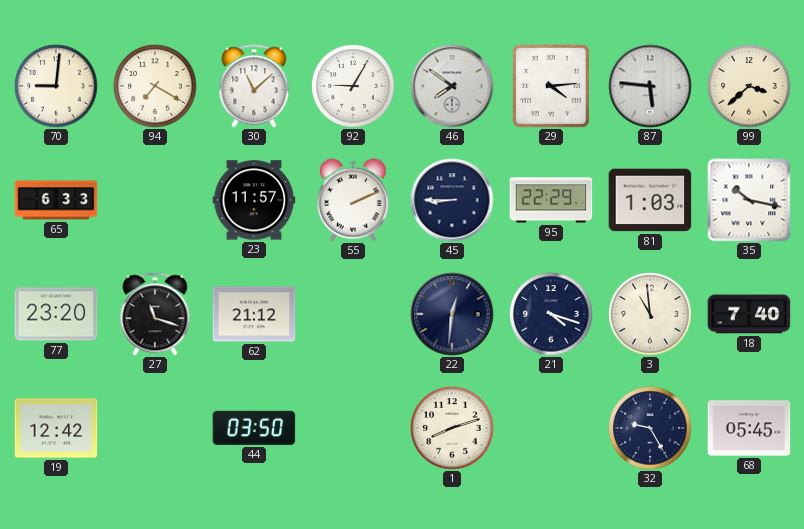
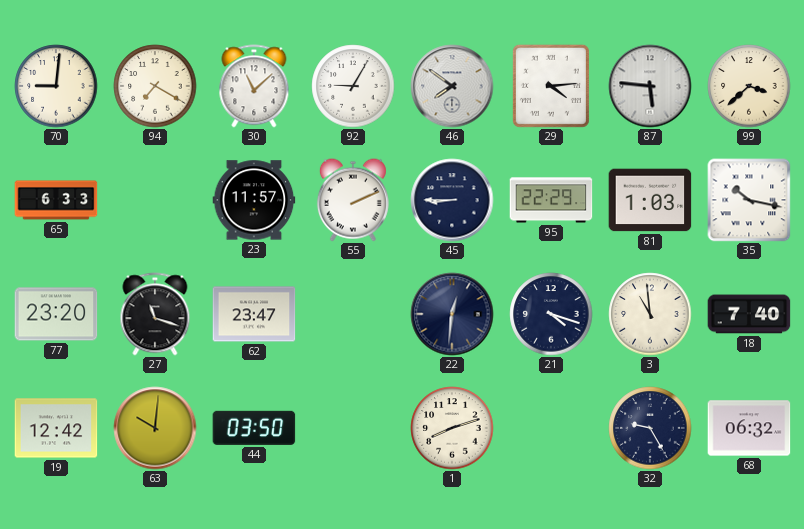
62: 21:12 -> 23:47 (254, 314)
63: none -> 10:01 (155, 428)
68: 05:45 -> 06:32 (749, 428)
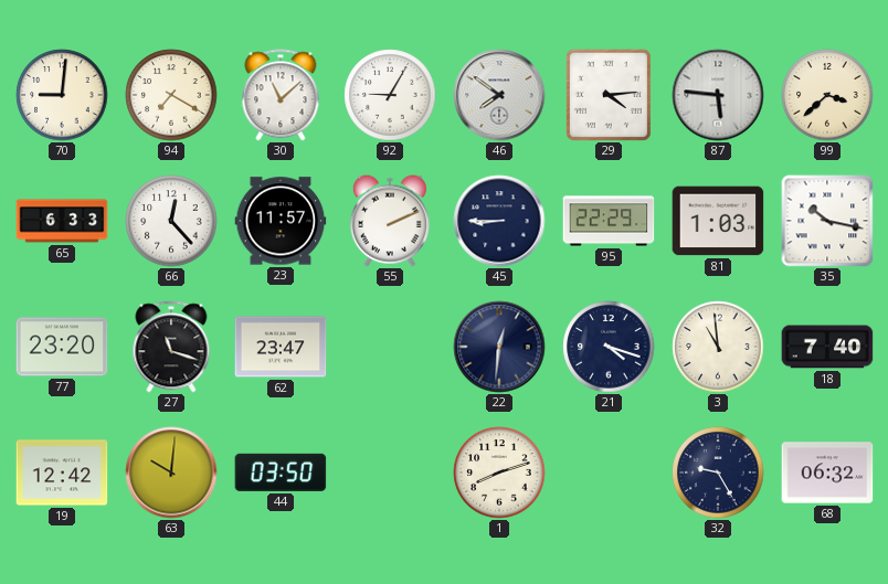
66: none -> 12:23 (171, 221)
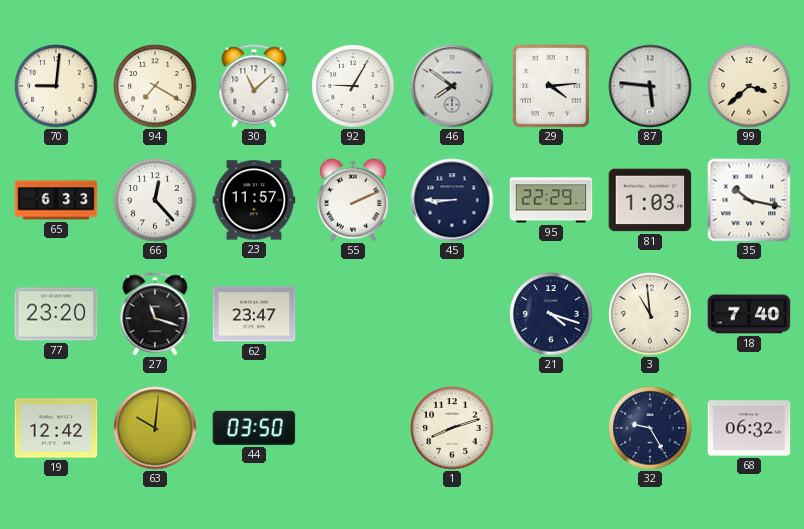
22: 12:31 -> none (499, 347)
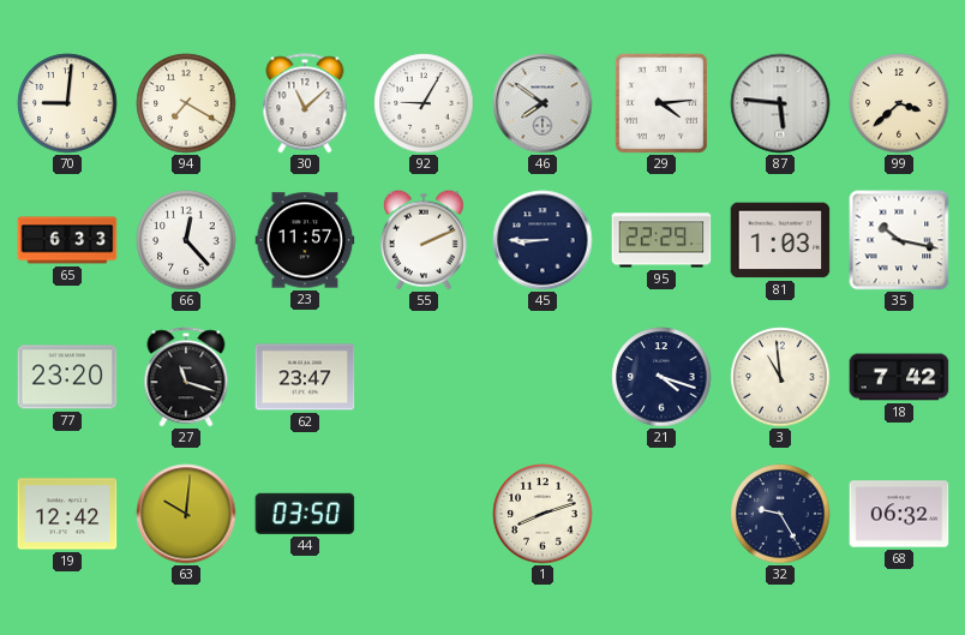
18: 7:40 -> 7:42 (899, 377)
